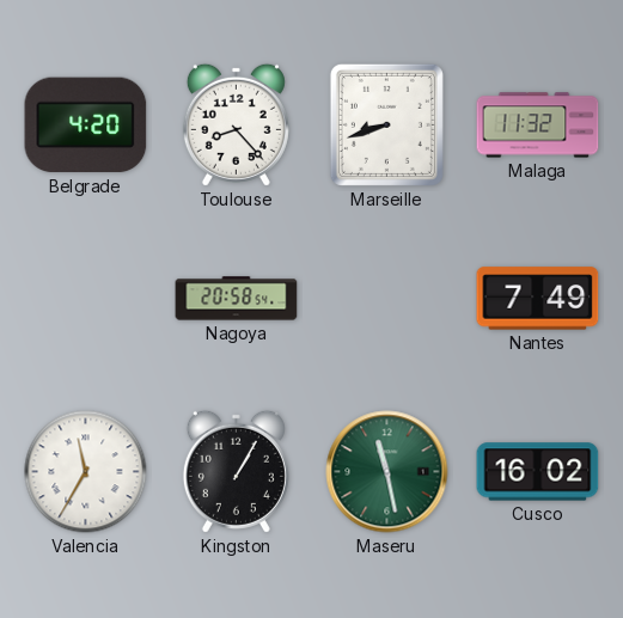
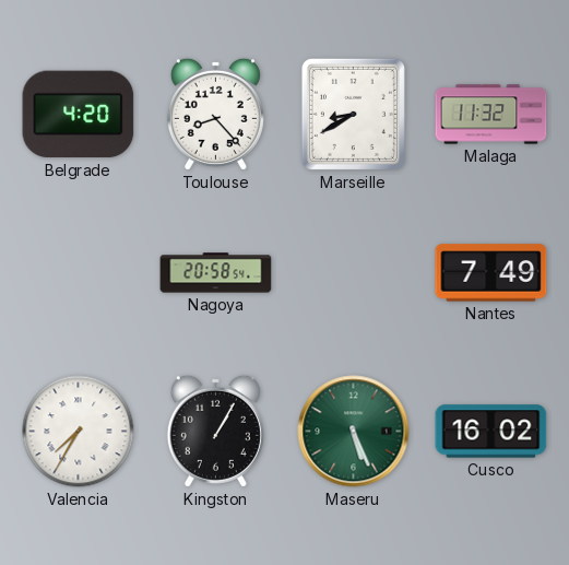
Marseille: 8:42 -> 8:40 (353, 114)
Valencia: 11:35 -> 7:35 (79, 432)
Maseru: 11:28 -> 5:26 (354, 432)
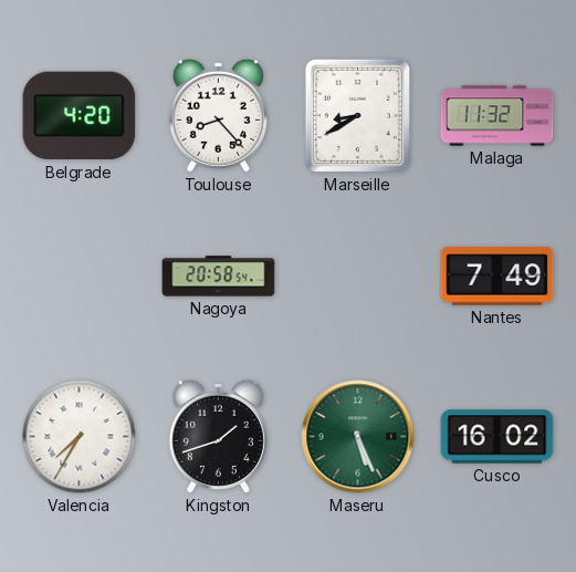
Kingston: 1:05 -> 1:42 (218, 436)
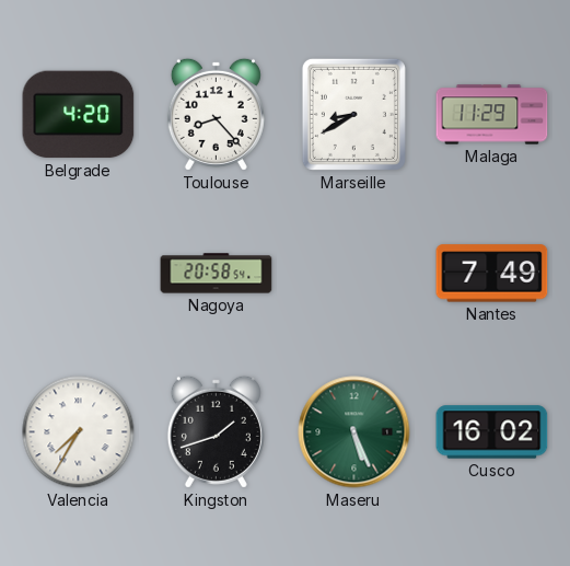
Malaga: 11:32 -> 11:29 (492, 115)
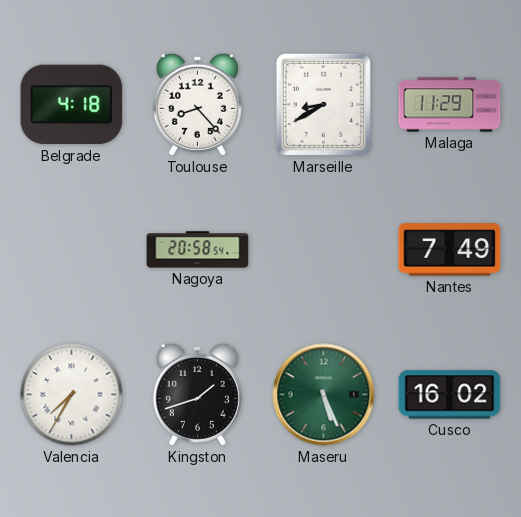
Belgrade: 4:20 -> 4:18 (72, 105)
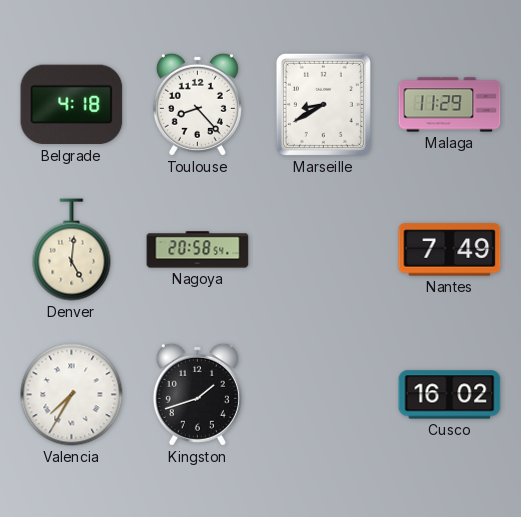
Denver: none -> 5:01 (72, 250)
Maseru: 5:26 -> none (324, 395)
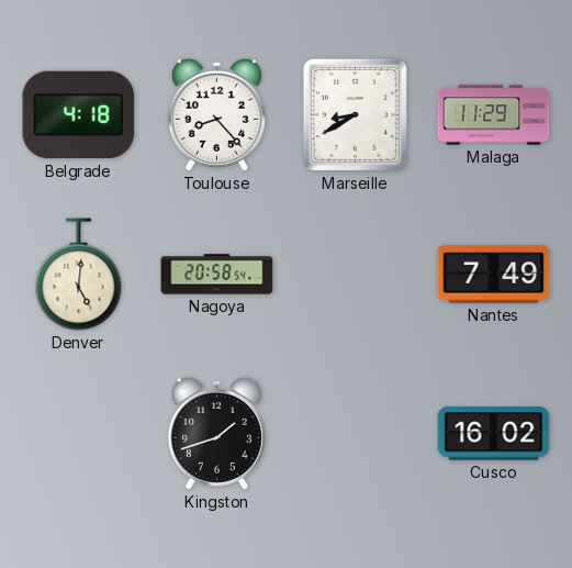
Valencia: 7:35 -> none (72, 395)
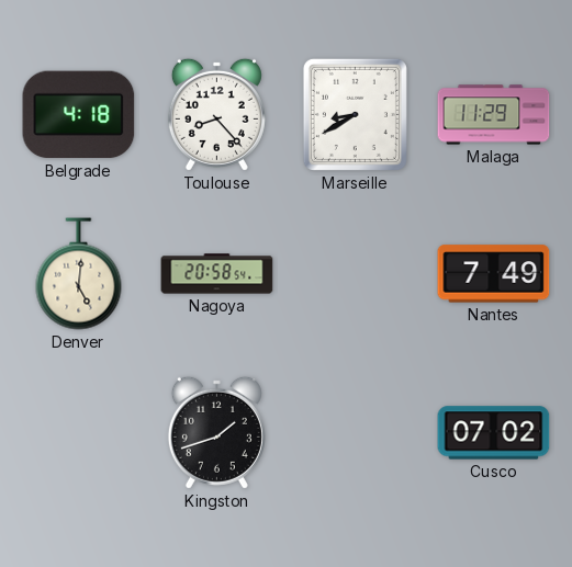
Cusco: 16:02 -> 07:02 (494, 433)
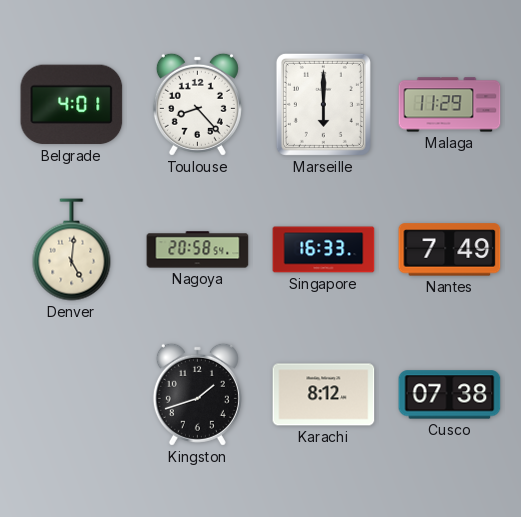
Belgrade: 4:18 -> 4:01 (72, 105)
Marseille: 8:40 -> 6:00 (323, 104)
Singapore: none -> 16:33 (324, 250)
Karachi: none -> 8:12 (324, 395)
Cusco: 07:02 -> 07:38 (450, 395)
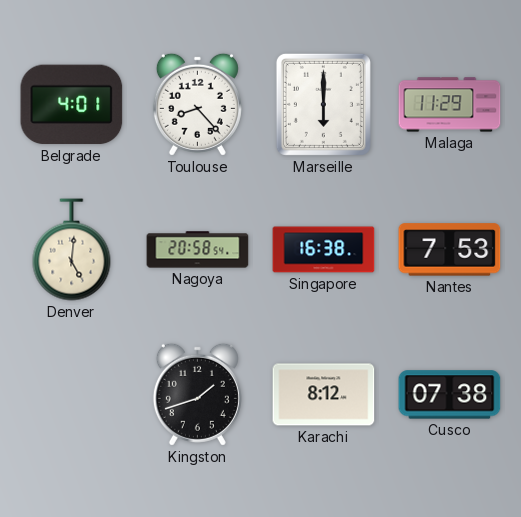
Singapore: 16:33 -> 16:38 (324, 250)
Nantes: 7:49 -> 7:53 (450, 250)
